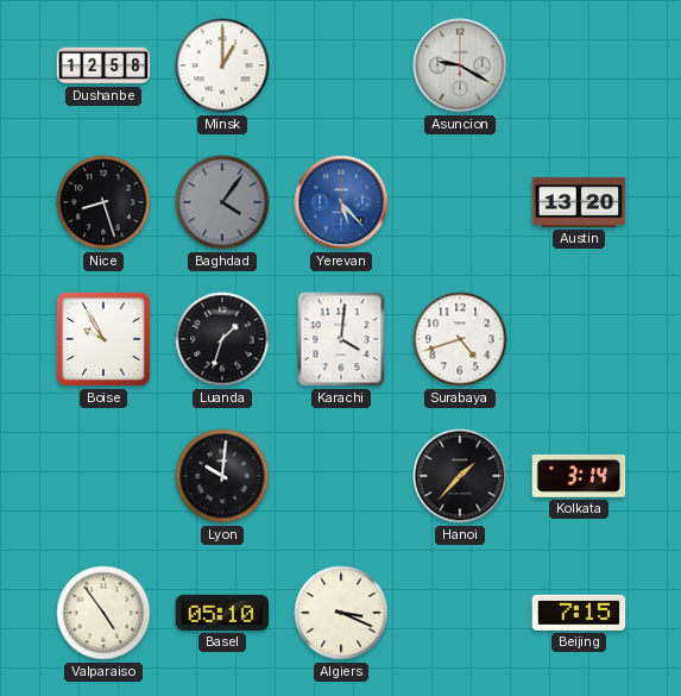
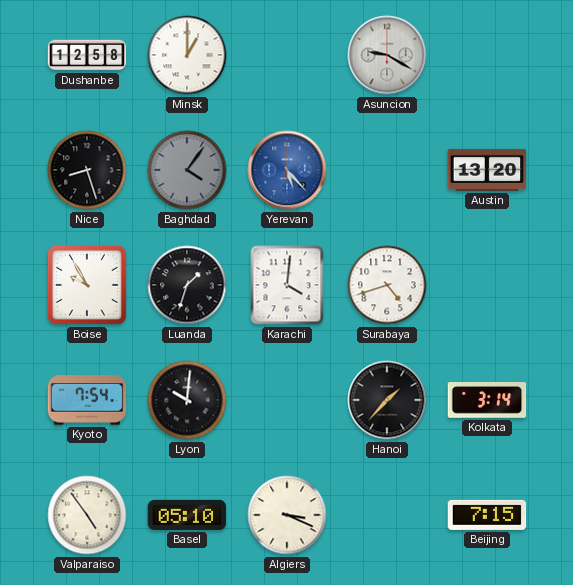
Kyoto: none -> 7:54 (87, 400)
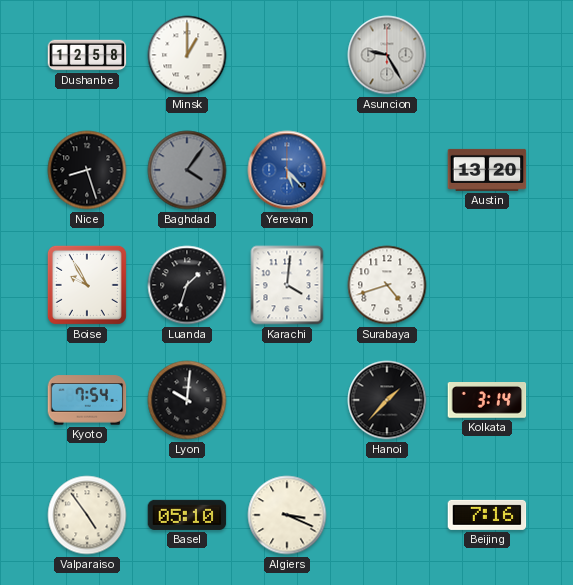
Asuncion: 9:20 -> 9:25 (387, 55)
Beijing: 7:15 -> 7:16 (487, 515)
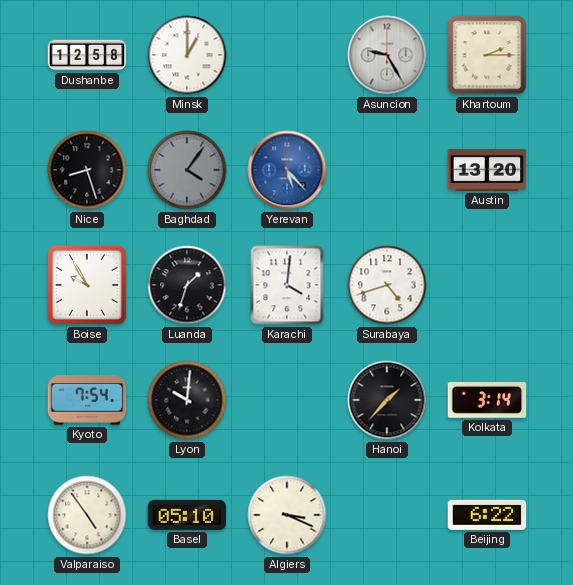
Khartoum: none -> 2:15 (487, 55)
Beijing: 7:16 -> 6:22 (487, 515)
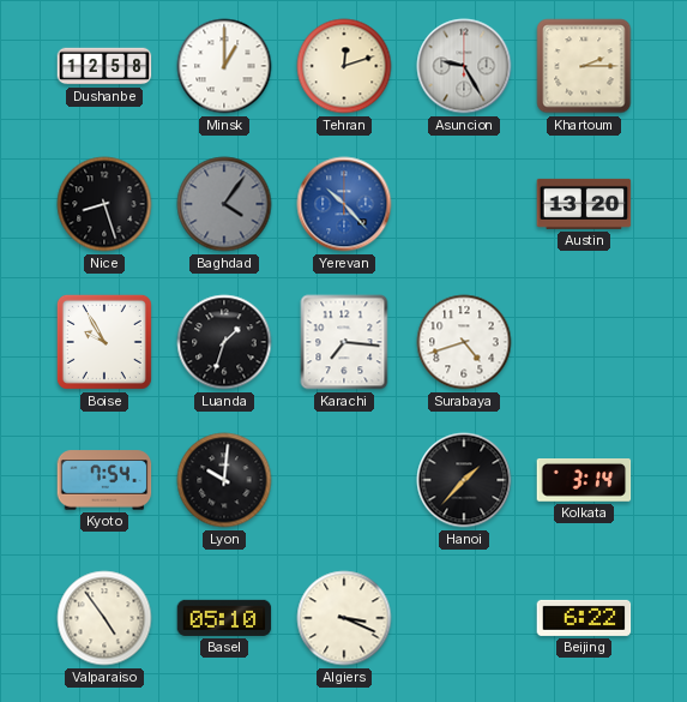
Tehran: none -> 12:12 (344, 66)
Yerevan: 5:23 -> 10:23 (344, 204)
Karachi: 4:01 -> 7:16 (344, 342)
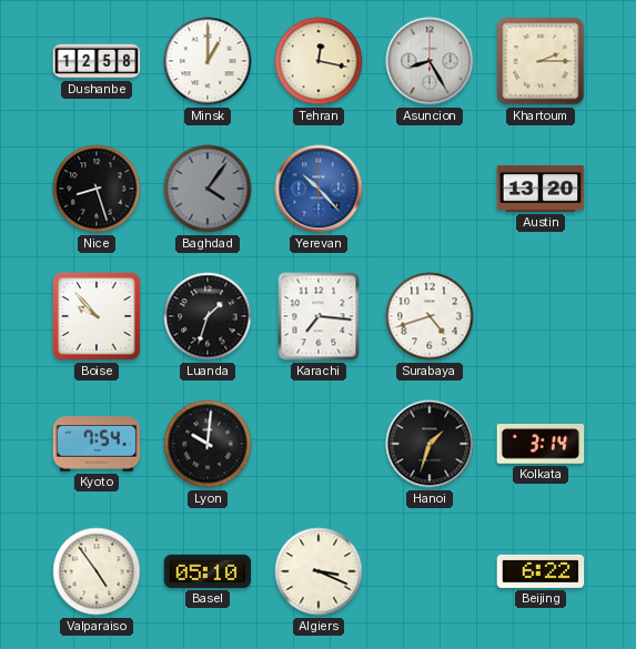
Tehran: 12:12 -> 12:17 (319, 61)
Asuncion: 9:25 -> 8:25 (430, 61)
Boise: 9:55 -> 9:53 (97, 316)
Hanoi: 1:37 -> 1:33 (430, 444)
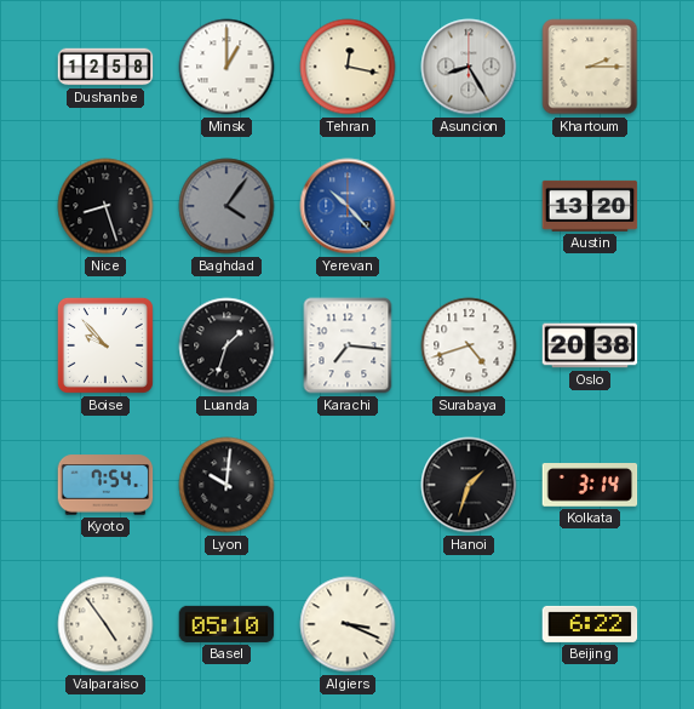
Oslo: none -> 20:38 (590, 345)
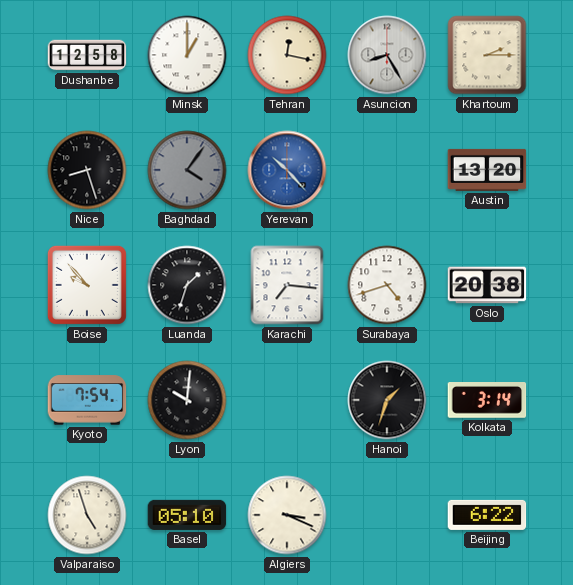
Valparaiso: 4:54 -> 4:57 (87, 515)
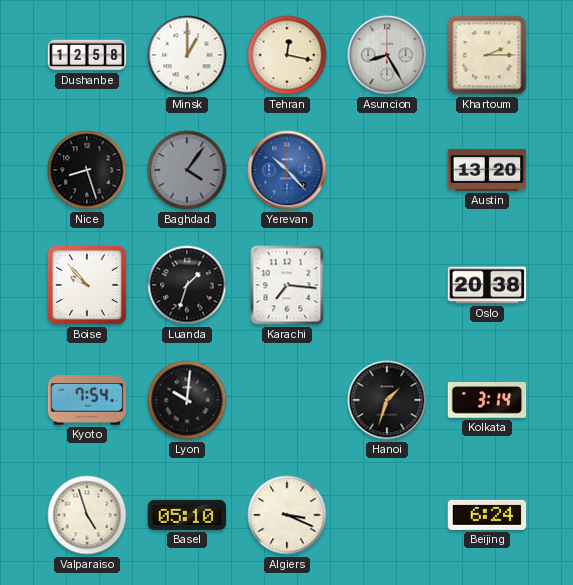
Surabaya: 4:42 -> none (387, 285)
Beijing: 6:22 -> 6:24 (487, 515)
